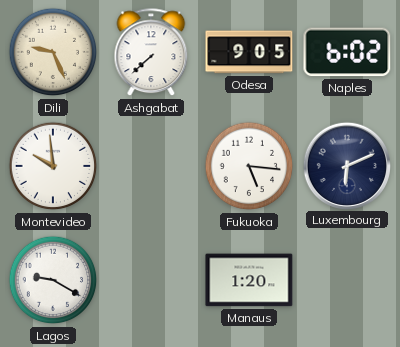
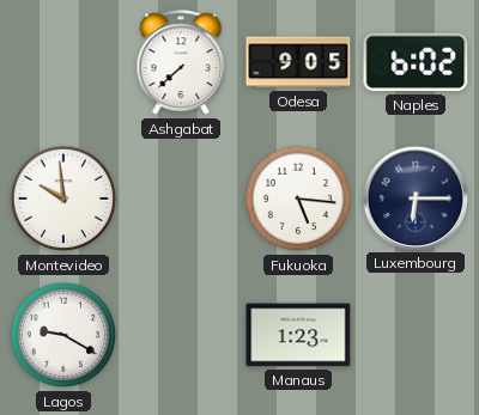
Dili: 9:26 -> none (53, 52)
Luxembourg: 6:11 -> 6:15 (414, 197)
Manaus: 1:20 -> 1:23 (298, 335)
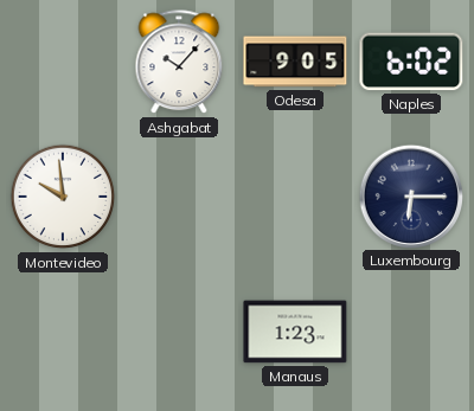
Ashgabat: 7:38 -> 10:07 (179, 63)
Fukuoka: 5:16 -> none (298, 199)
Lagos: 9:20 -> none (63, 335)
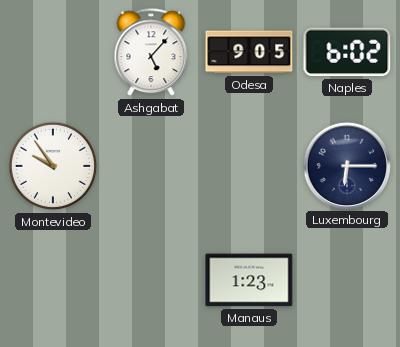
Ashgabat: 10:07 -> 5:07 (151, 53)
Montevideo: 9:59 -> 9:54 (53, 166)
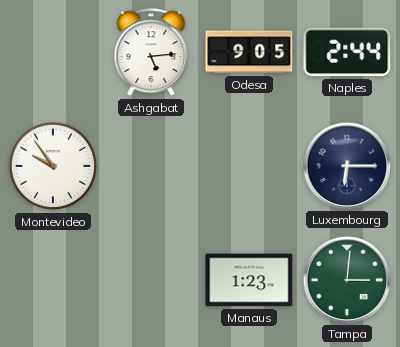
Ashgabat: 5:07 -> 5:14 (151, 53)
Naples: 6:02 -> 2:44 (347, 52)
Tampa: none -> 3:01 (346, 279)
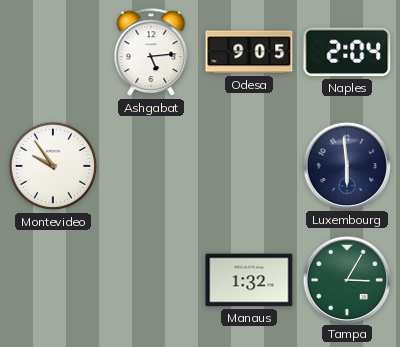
Naples: 2:44 -> 2:04 (347, 52)
Luxembourg: 6:15 -> 5:59 (346, 165)
Manaus: 1:23 -> 1:32 (249, 280)
Tampa: 3:01 -> 3:05 (346, 279)
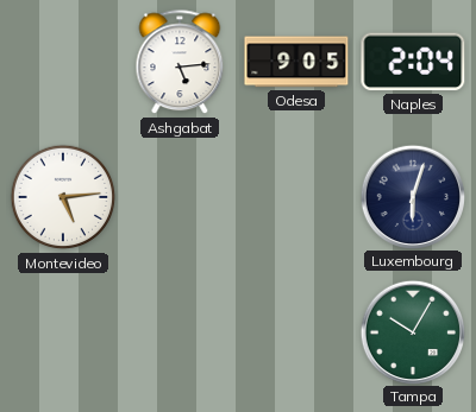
Montevideo: 9:54 -> 5:14 (63, 197)
Luxembourg: 5:59 -> 6:03 (412, 196)
Manaus: 1:32 -> none (249, 280)
Tampa: 3:05 -> 10:05 (412, 331)
